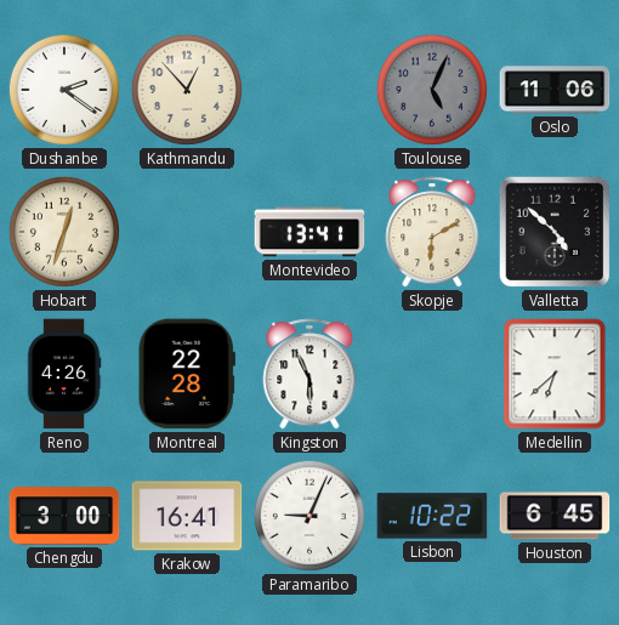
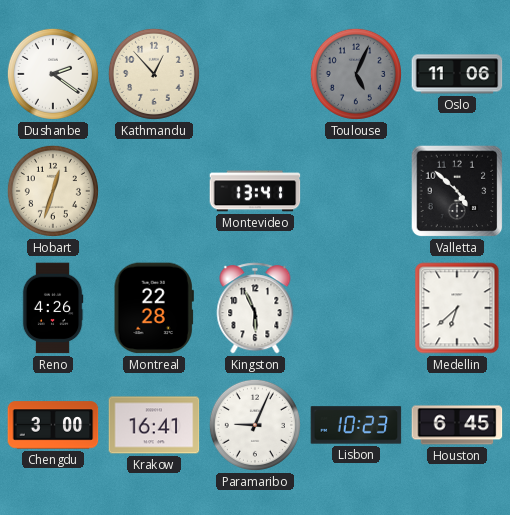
Skopje: 6:10 -> none (432, 232)
Lisbon: 10:22 -> 10:23 (356, 425)
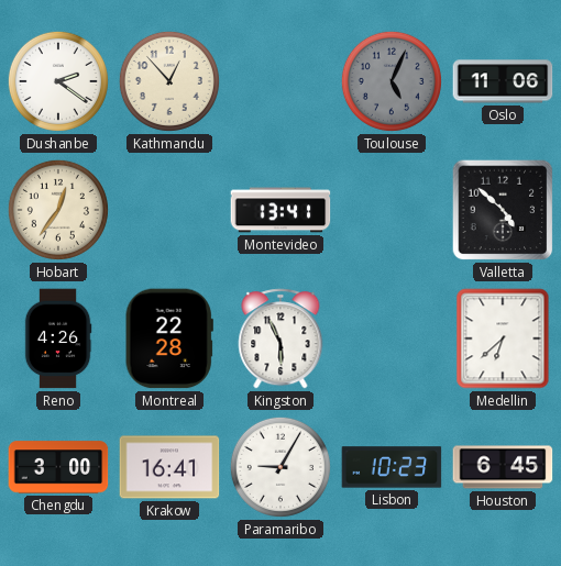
Hobart: 12:33 -> 12:36 (58, 210)
Paramaribo: 9:04 -> 9:05 (280, 467)
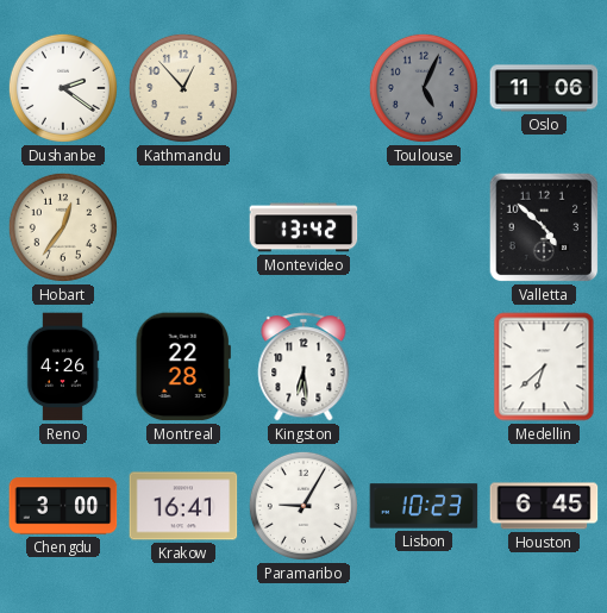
Montevideo: 13:41 -> 13:42 (303, 227)
Kingston: 5:56 -> 6:29 (303, 367)
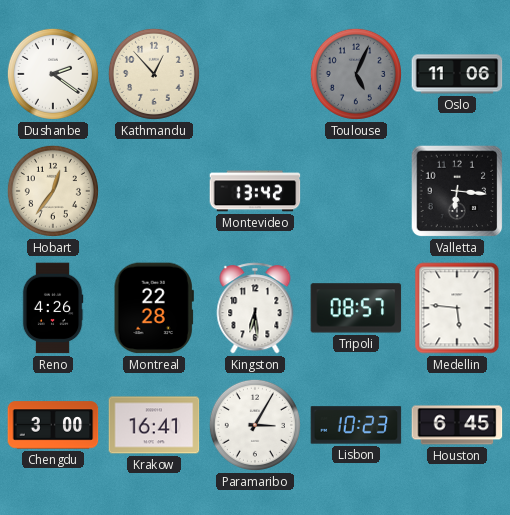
Valletta: 4:52 -> 6:16 (457, 191)
Tripoli: none -> 08:57 (356, 308)
Medellin: 6:38 -> 5:46 (457, 308)
Paramaribo: 9:05 -> 3:05 (255, 425)
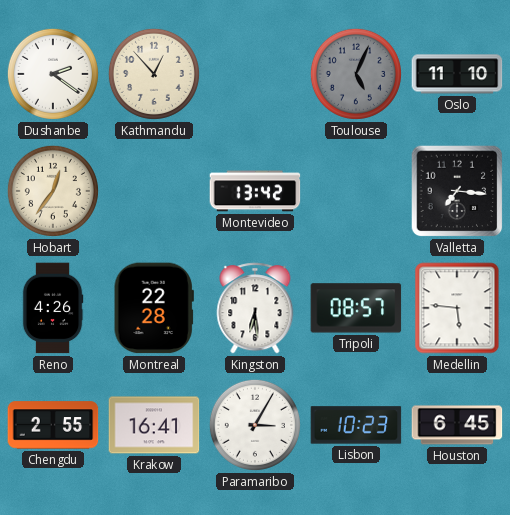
Oslo: 11:06 -> 11:10 (457, 74)
Valletta: 6:16 -> 7:16 (457, 191)
Chengdu: 3:00 -> 2:55 (53, 425)
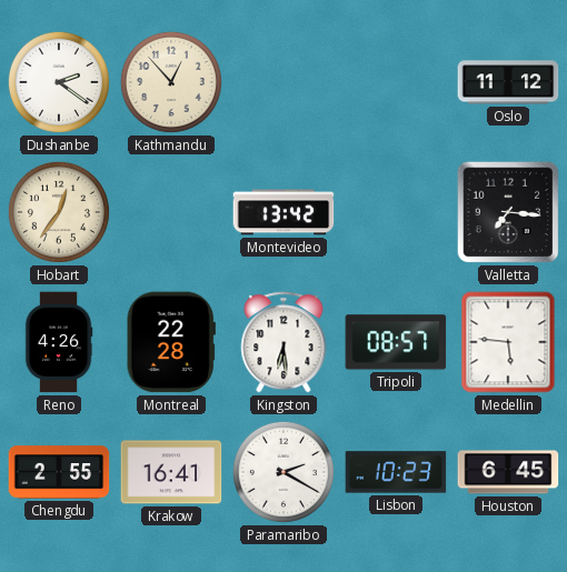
Toulouse: 5:04 -> none (356, 74)
Oslo: 11:10 -> 11:12 (508, 82)
Paramaribo: 3:05 -> 2:20 (283, 472)
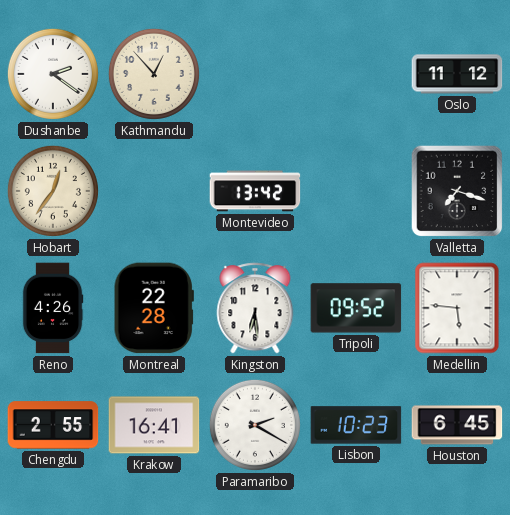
Valletta: 7:16 -> 7:18 (457, 191)
Tripoli: 08:57 -> 09:52 (356, 308)
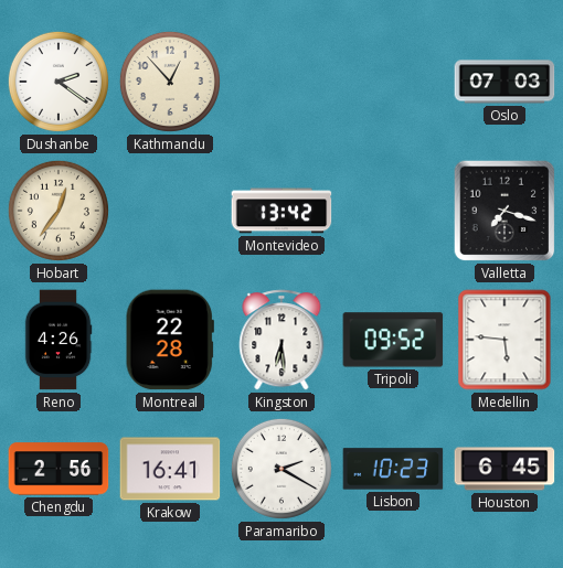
Oslo: 11:12 -> 07:03 (504, 82)
Chengdu: 2:55 -> 2:56 (59, 469)
